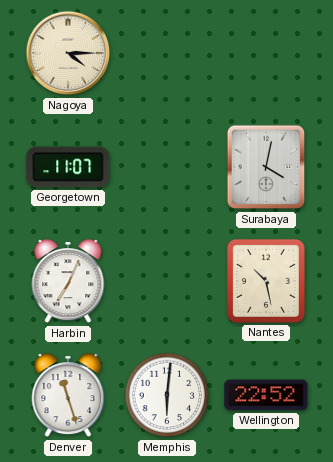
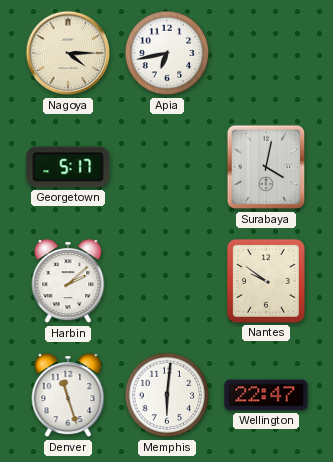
Apia: none -> 6:43 (167, 53)
Georgetown: 11:07 -> 5:17 (68, 167)
Harbin: 7:04 -> 2:08 (68, 282)
Nantes: 10:28 -> 9:51 (266, 281)
Wellington: 22:52 -> 22:47 (266, 395)
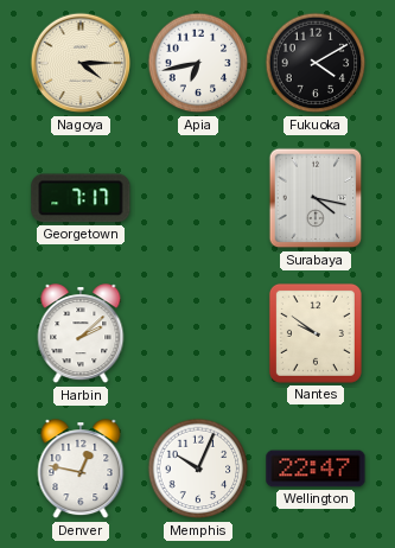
Fukuoka: none -> 4:10 (316, 63)
Georgetown: 5:17 -> 7:17 (81, 198)
Surabaya: 4:02 -> 4:17 (316, 198)
Denver: 11:27 -> 12:47 (81, 470)
Memphis: 6:01 -> 10:04 (198, 469)
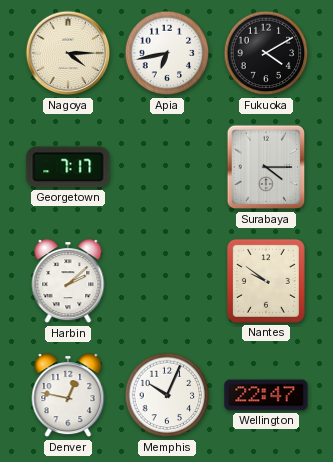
Surabaya: 4:17 -> 4:15 (266, 167)
